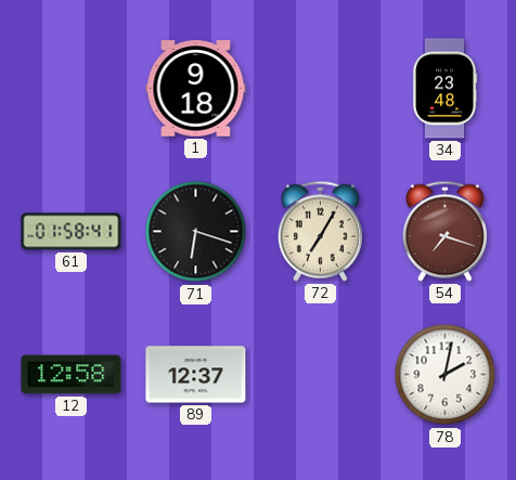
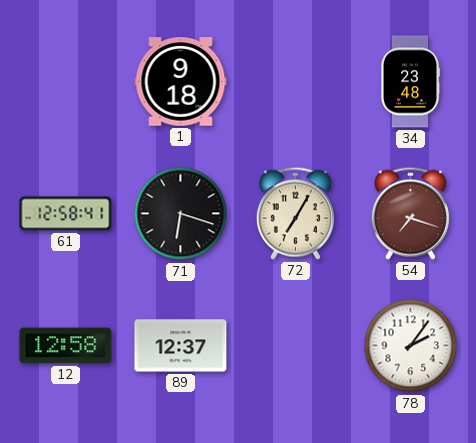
61: 01:58 -> 12:58 (66, 214)
78: 2:02 -> 2:06 (411, 346)
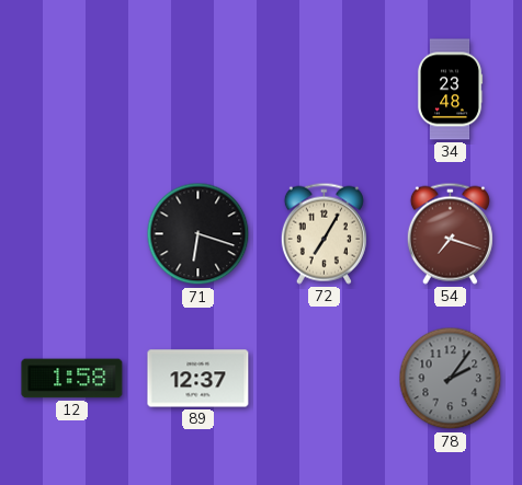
1: 9:18 -> none (181, 82)
61: 12:58 -> none (66, 214)
12: 12:58 -> 1:58 (72, 379)
78 dial: white -> grey (451, 379)
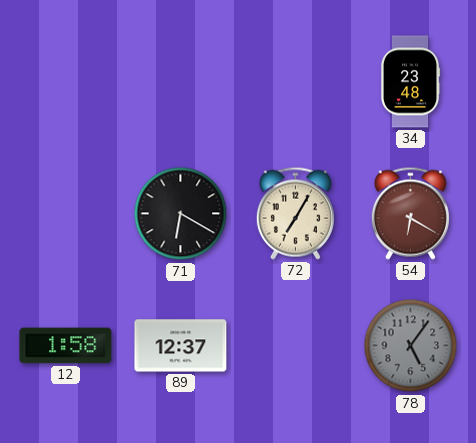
71: 6:18 -> 6:20 (181, 214)
54: 7:18 -> 6:20 (410, 213)
78: 2:06 -> 5:06 (411, 346)
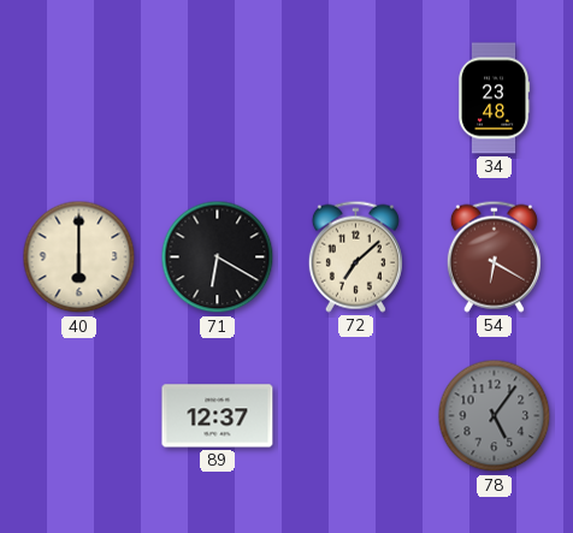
40: none -> 6:00 (79, 257)
72: 7:05 -> 7:08 (355, 256)
12: 1:58 -> none (66, 346)
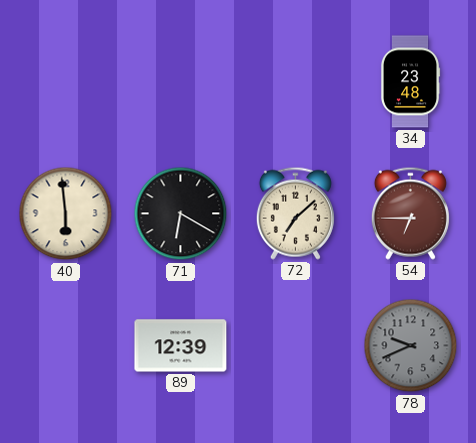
40: 6:00 -> 5:59 (66, 214)
54: 6:20 -> 6:45 (410, 213)
89: 12:37 -> 12:39 (181, 346)
78: 5:06 -> 9:41 (411, 346)
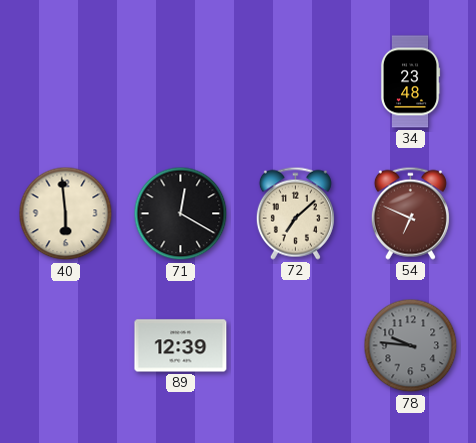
71: 6:20 -> 12:20 (181, 214)
54: 6:45 -> 6:49 (410, 213)
78: 9:41 -> 9:46 (411, 346)
